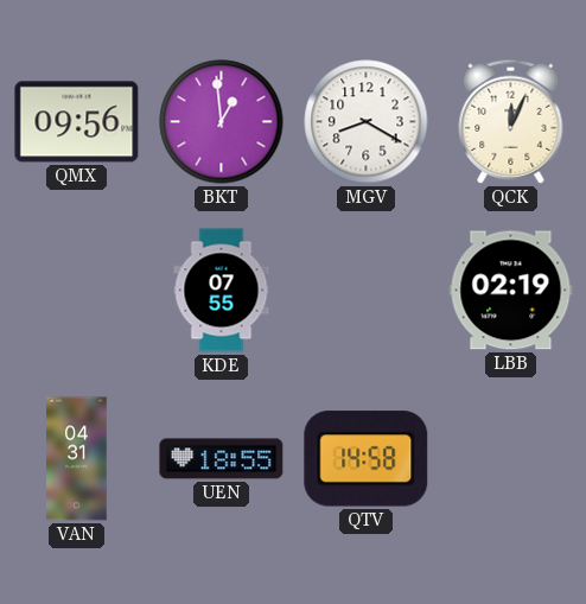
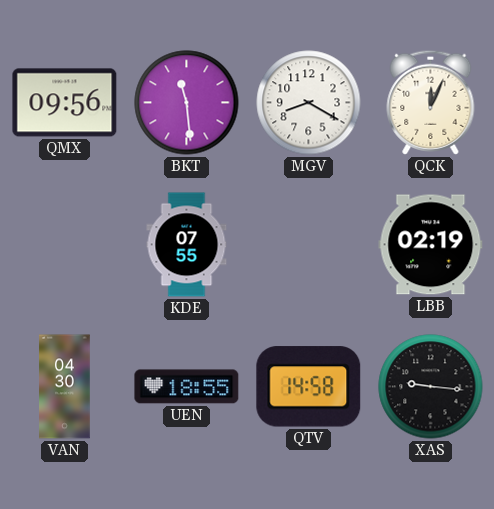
BKT: 12:59 -> 11:29 (187, 103)
VAN: 04:31 -> 04:30 (65, 387)
XAS: none -> 9:16 (431, 387)
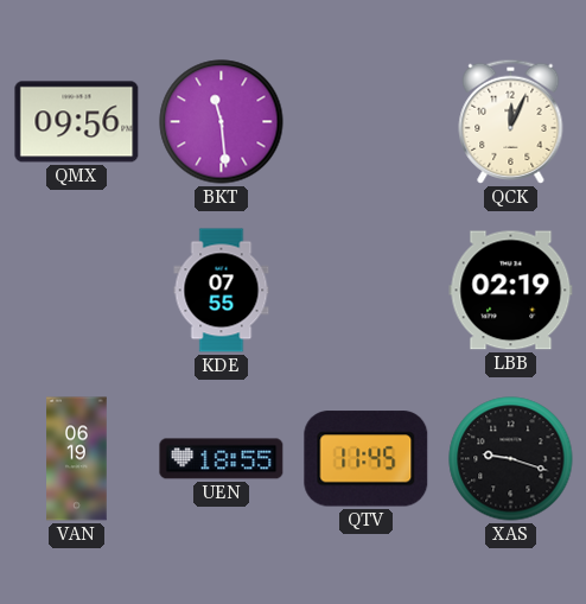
MGV: 8:20 -> none (309, 103)
VAN: 04:30 -> 06:19 (77, 459)
QTV: 14:58 -> 11:45 (367, 459)
XAS: 9:16 -> 9:18 (511, 459)
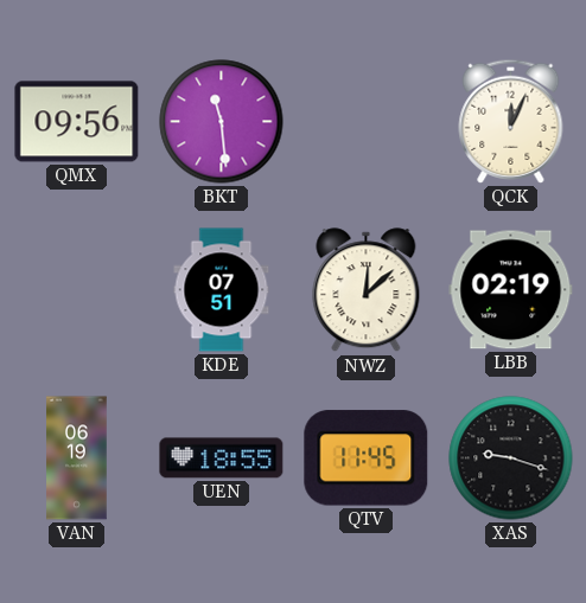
KDE: 07:55 -> 07:51 (222, 290)
NWZ: none -> 12:08 (367, 290)
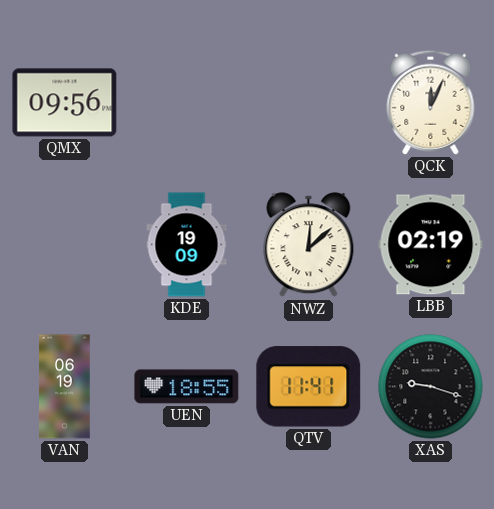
BKT: 11:29 -> none (222, 122)
KDE: 07:51 -> 19:09 (187, 245)
QTV: 11:45 -> 11:41 (309, 387)
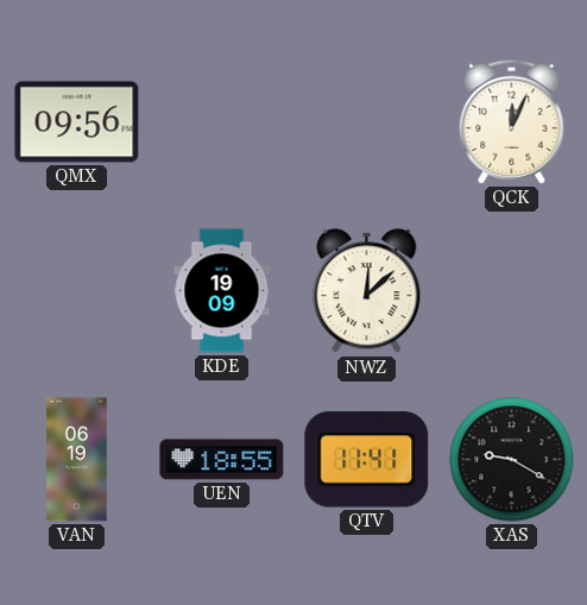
LBB: 02:19 -> none (431, 245)
XAS: 9:18 -> 9:20 (512, 460)
